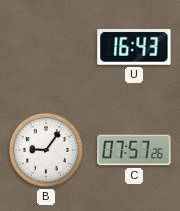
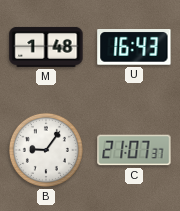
M: none -> 1:48 (46, 47)
C: 07:57 -> 21:07 (134, 150)
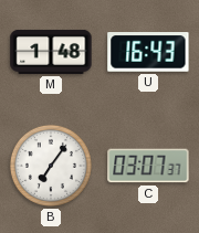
B: 9:06 -> 7:06 (51, 166)
C: 21:07 -> 03:07 (148, 166)
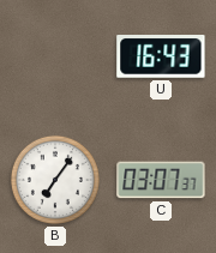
M: 1:48 -> none (51, 52)
